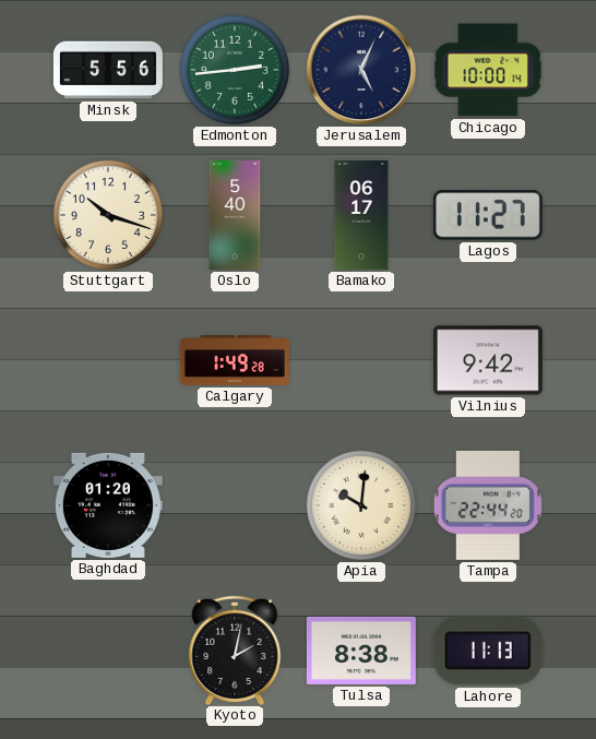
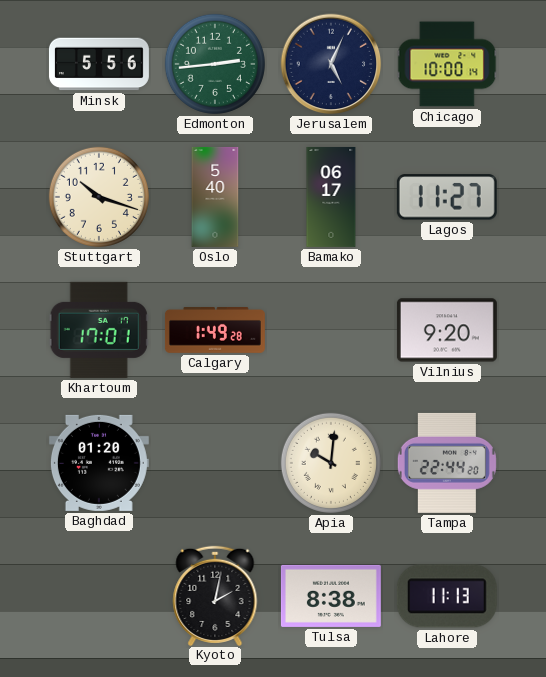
Khartoum: none -> 17:01 (99, 330)
Vilnius: 9:42 -> 9:20 (447, 330)
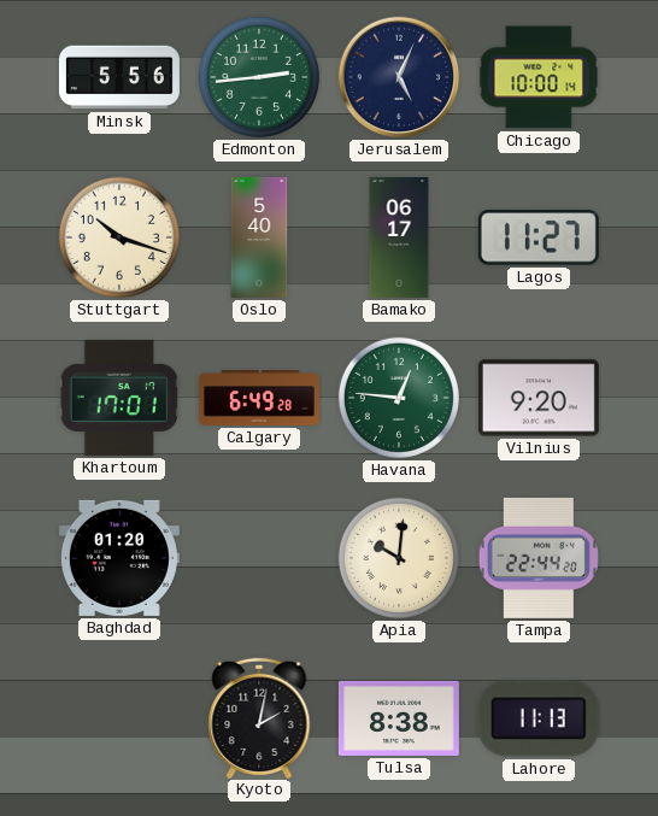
Calgary: 1:49 -> 6:49 (259, 399)
Havana: none -> 12:46 (399, 398)
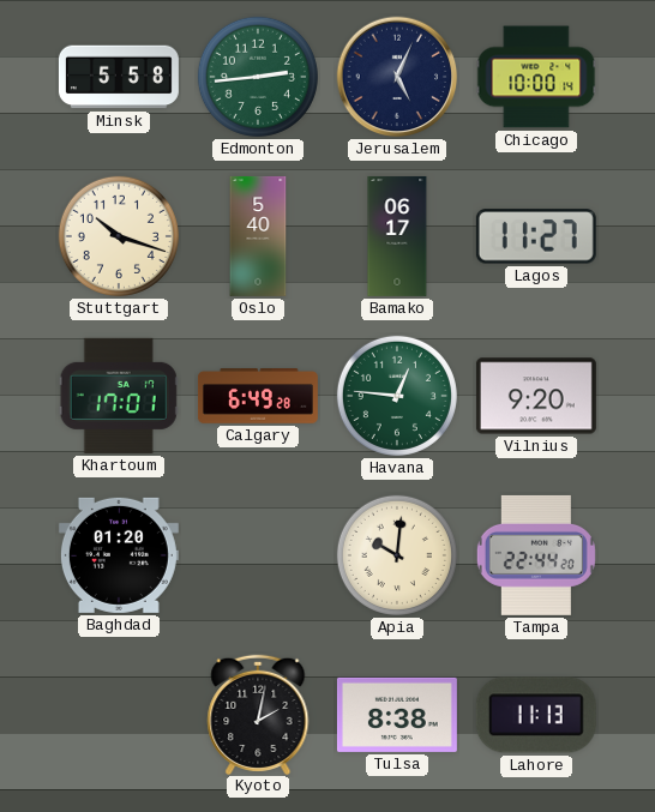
Minsk: 5:56 -> 5:58 (119, 77)
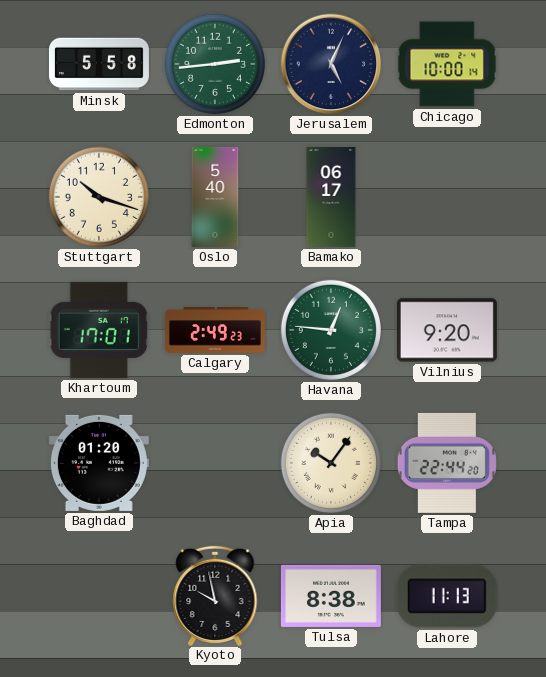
Lagos: 11:27 -> none (536, 236)
Calgary: 6:49 -> 2:49 (215, 331)
Apia: 10:01 -> 10:06 (331, 463)
Kyoto: 2:02 -> 9:58 (215, 595)
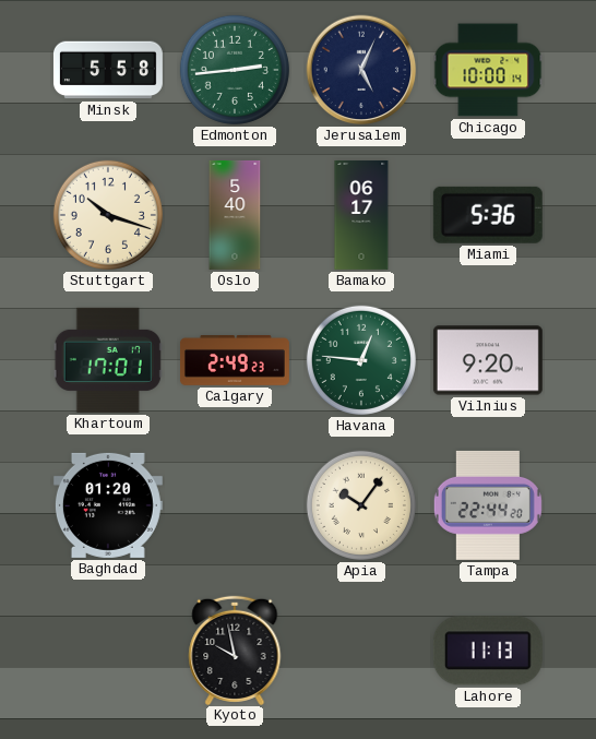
Miami: none -> 5:36 (488, 215)
Tulsa: 8:38 -> none (331, 596)
